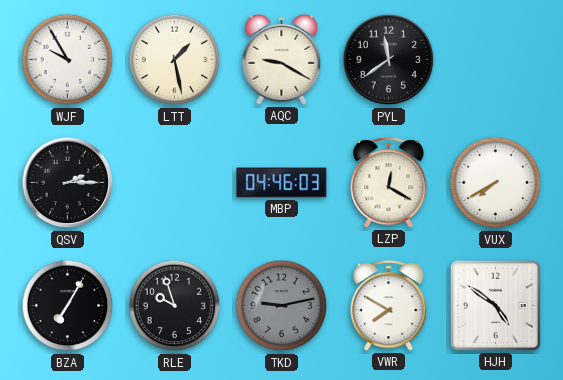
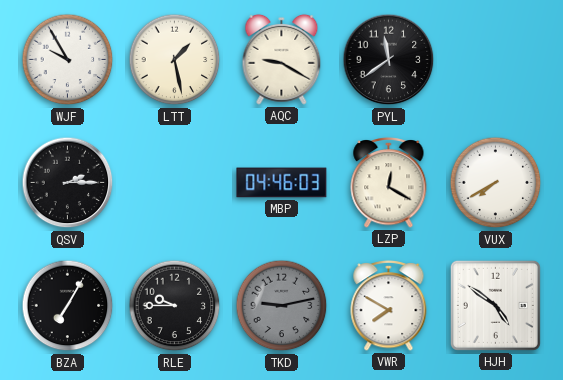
RLE: 9:57 -> 9:45 (175, 306)
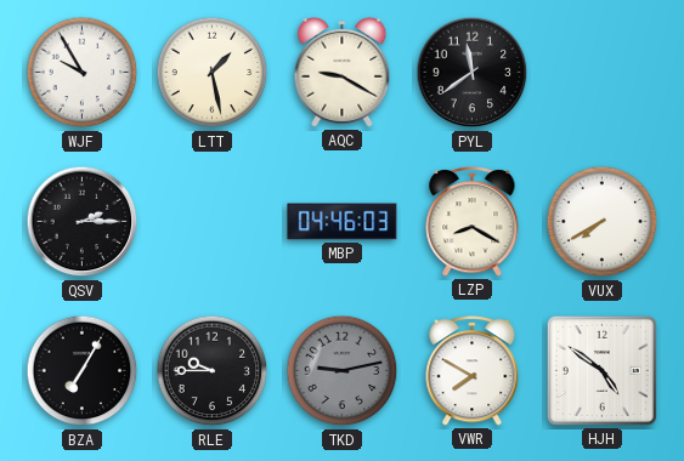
LZP: 12:20 -> 8:20 (473, 221)
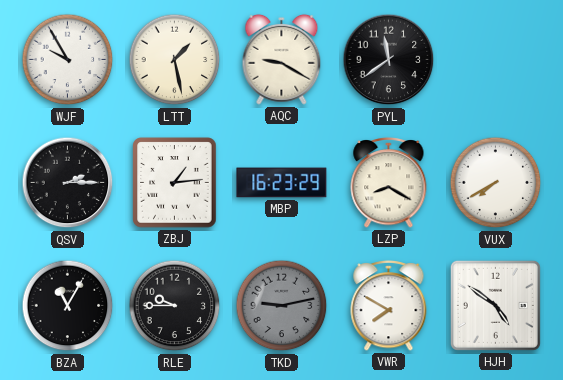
ZBJ: none -> 1:14 (175, 183)
MBP: 04:46 -> 16:23 (282, 183)
BZA: 7:05 -> 11:05 (68, 306)
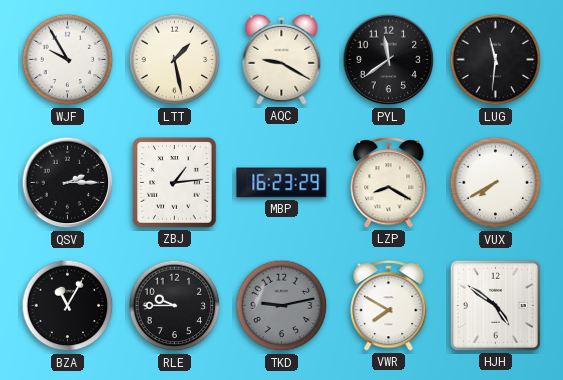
LUG: none -> 11:31 (496, 60)
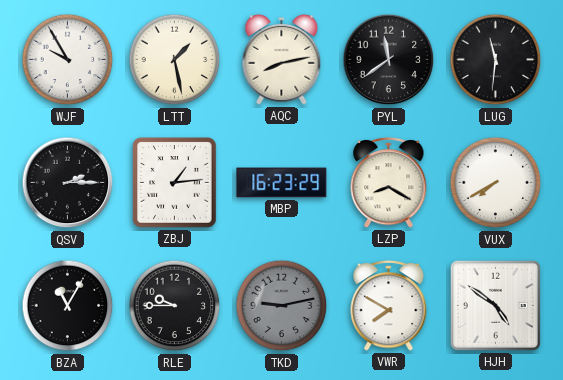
AQC: 9:20 -> 8:13 (282, 59)
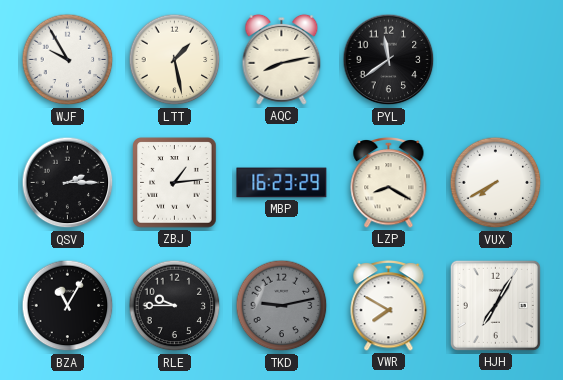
LUG: 11:31 -> none (496, 60)
HJH: 4:51 -> 7:05 (495, 305)
